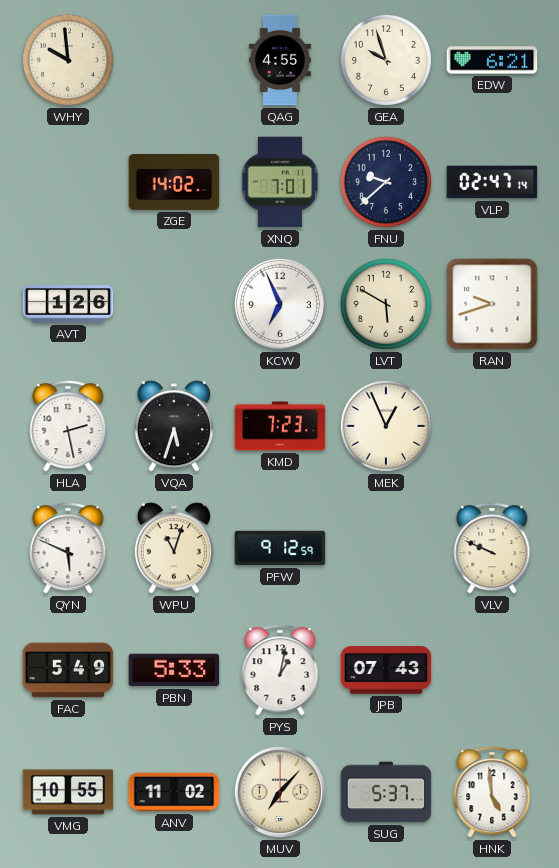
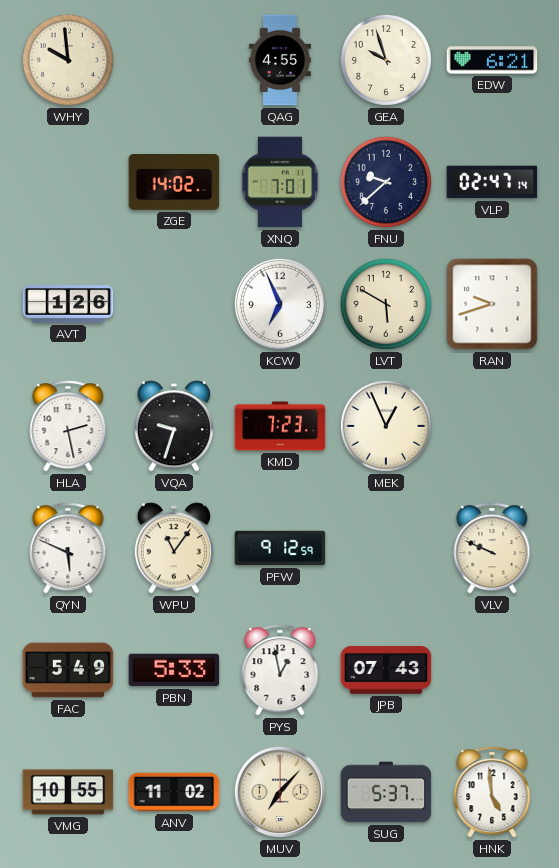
VQA: 5:33 -> 9:33 (174, 426)
WPU: 11:03 -> 11:06 (174, 548)
PYS: 1:02 -> 12:58 (280, 670)
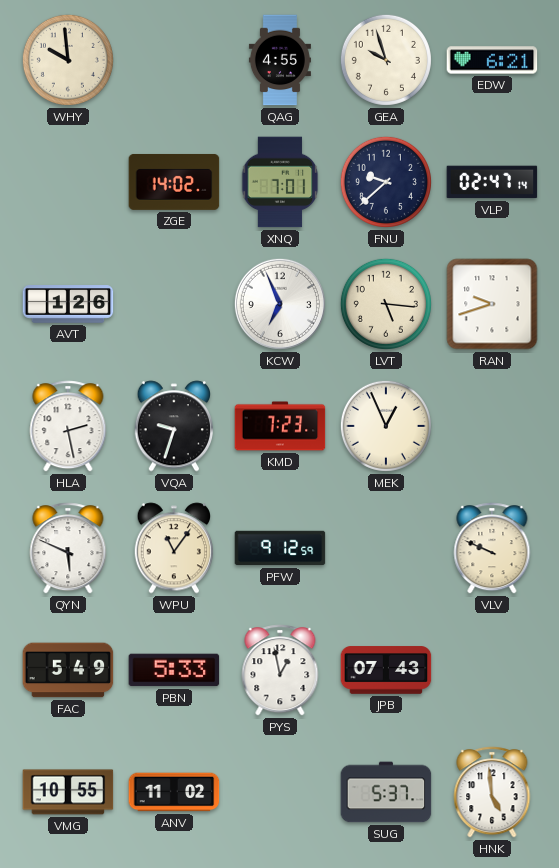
LVT: 5:50 -> 5:16 (386, 304)
MUV: 7:07 -> none (280, 792)
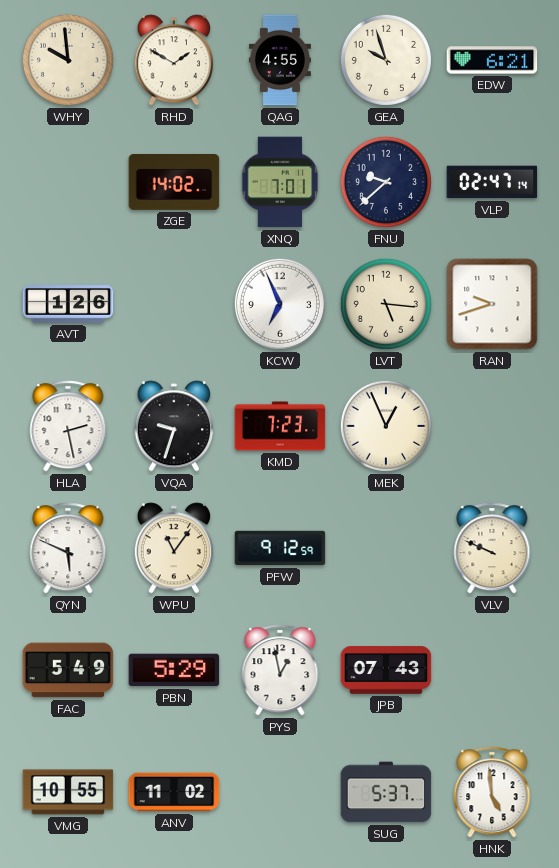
RHD: none -> 1:50 (174, 60)
PBN: 5:33 -> 5:29 (174, 670)
